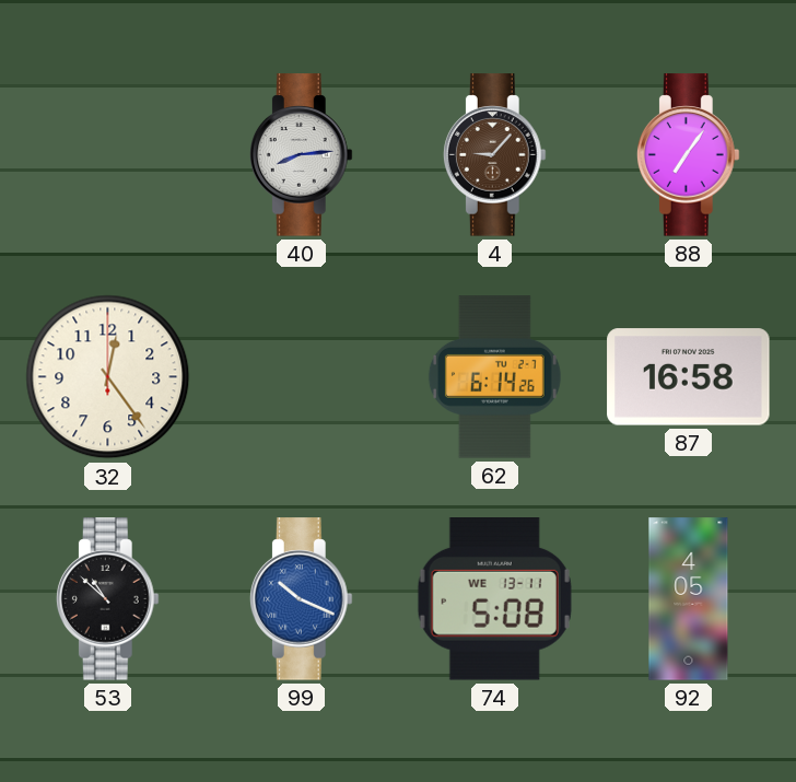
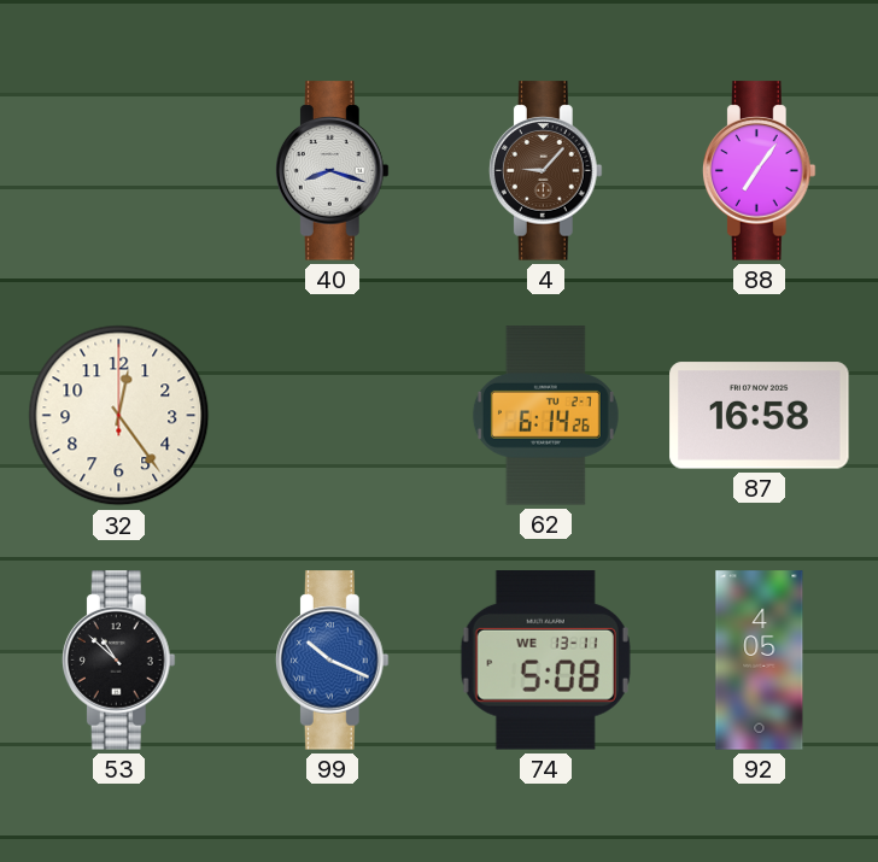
40: 8:14 -> 8:18 (332, 171)
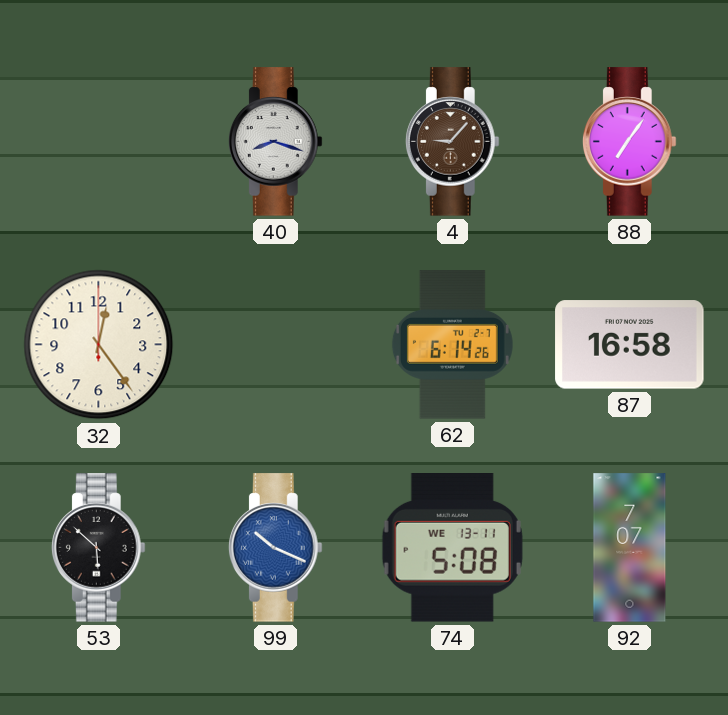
53: 10:52 -> 5:52 (98, 548)
92: 4:05 -> 7:07 (630, 548)
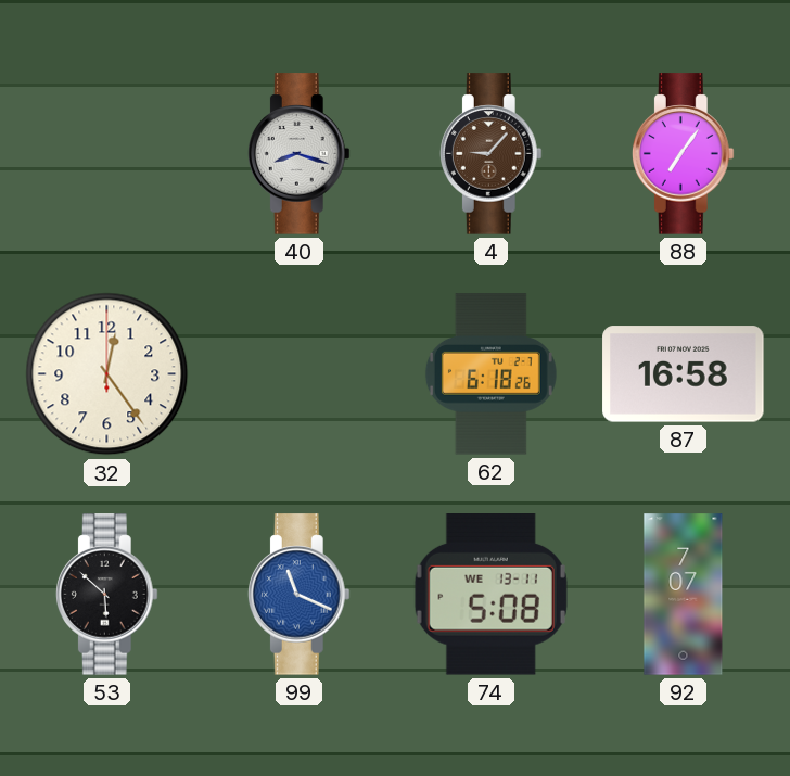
62: 6:14 -> 6:18 (490, 374)
99: 10:19 -> 11:19 (298, 595)
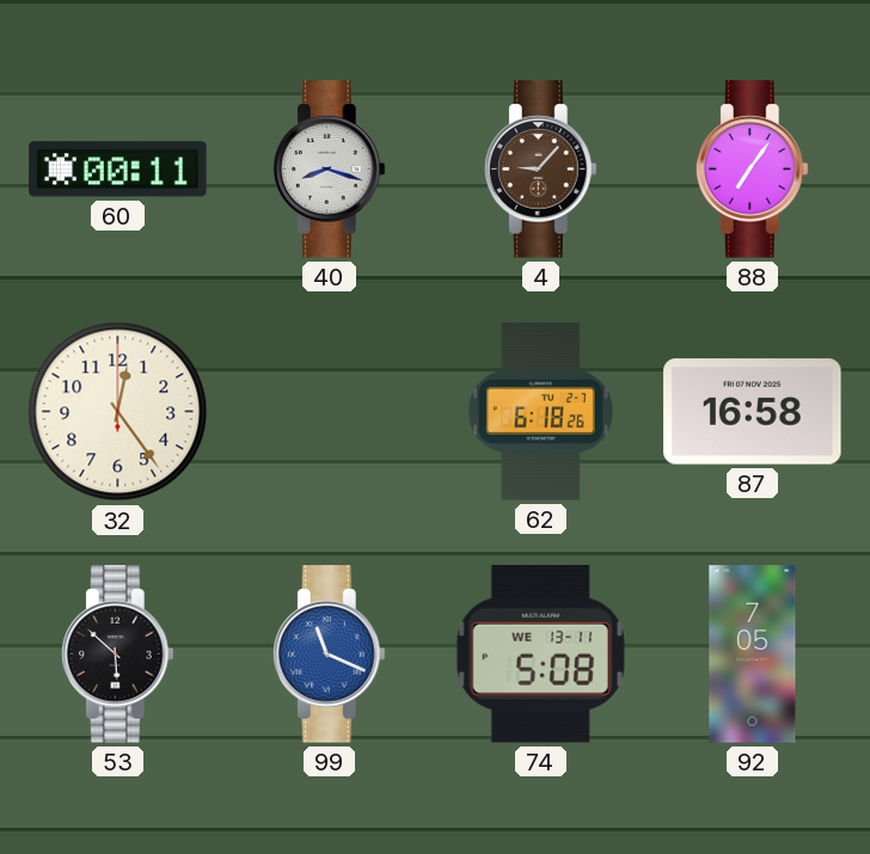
60: none -> 00:11 (118, 170)
92: 7:07 -> 7:05 (753, 655)
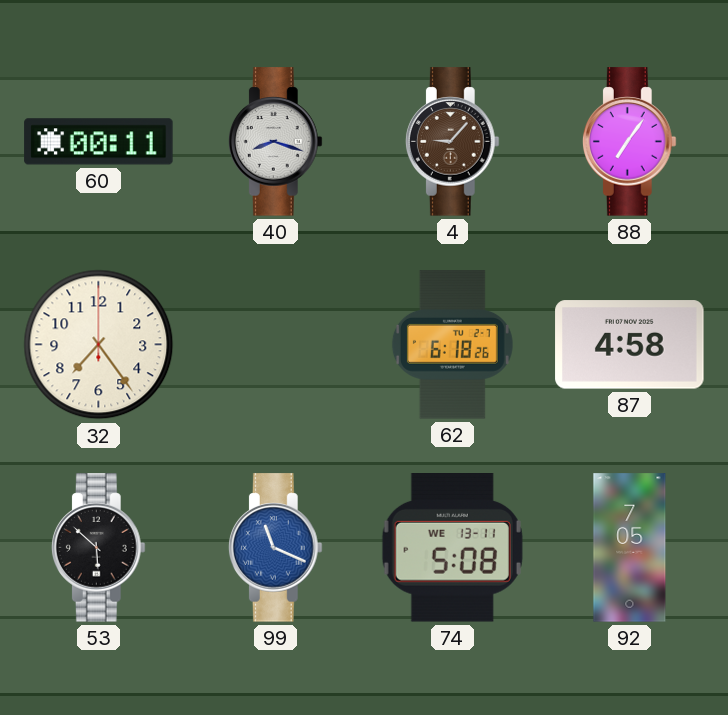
32: 12:24 -> 7:24 (99, 345)
87: 16:58 -> 4:58 (630, 345)
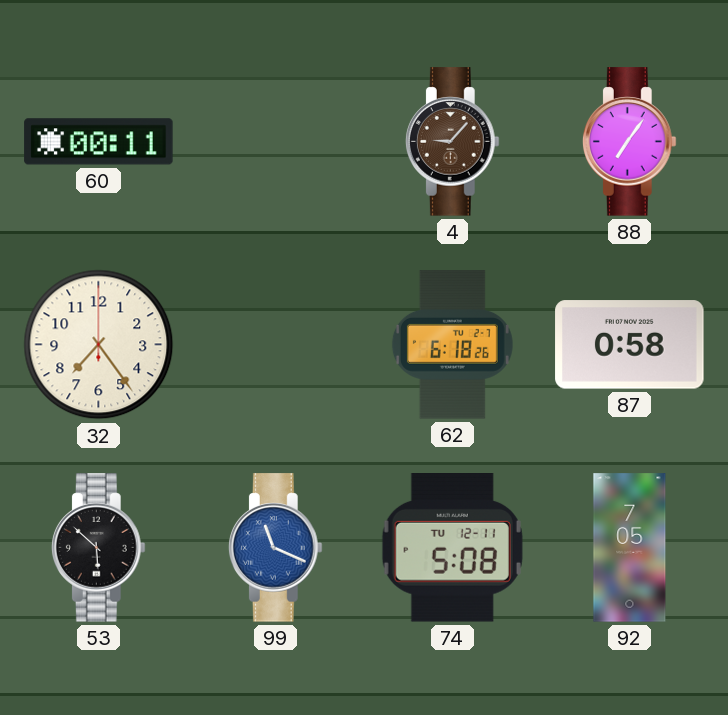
40: 8:18 -> none (275, 142)
87: 4:58 -> 0:58 (630, 345)
74 date: WE 13-11 -> TU 12-11 (452, 548)
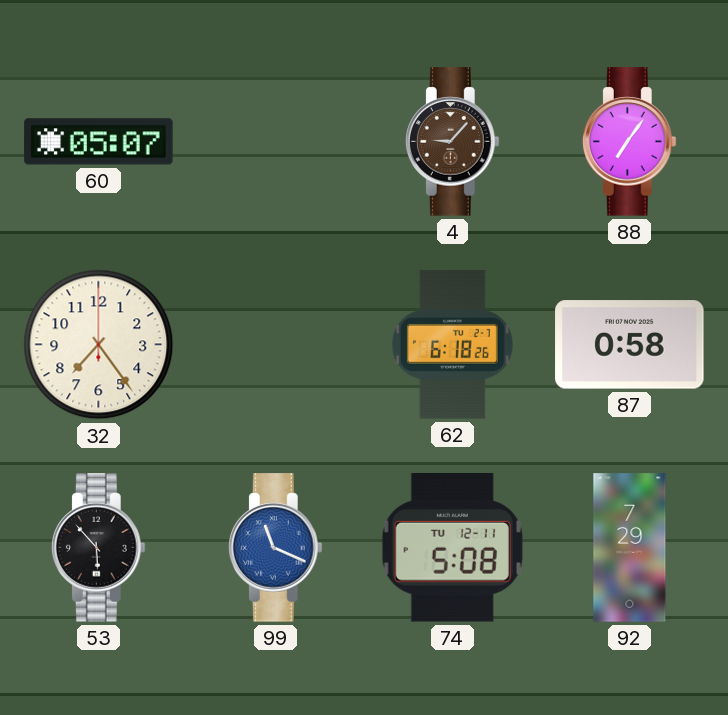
60: 00:11 -> 05:07 (99, 142)
53: 5:52 -> 5:53 (98, 548)
92: 7:05 -> 7:29 (630, 548)
